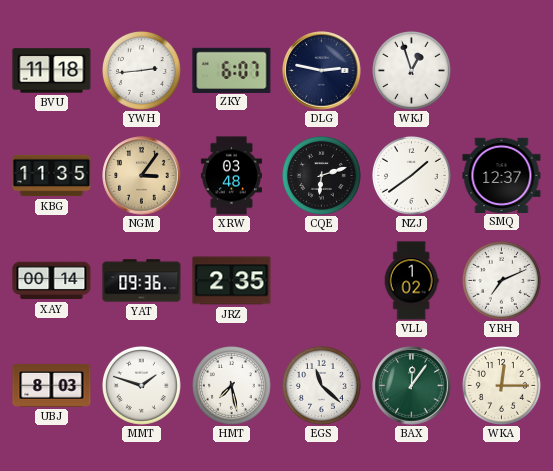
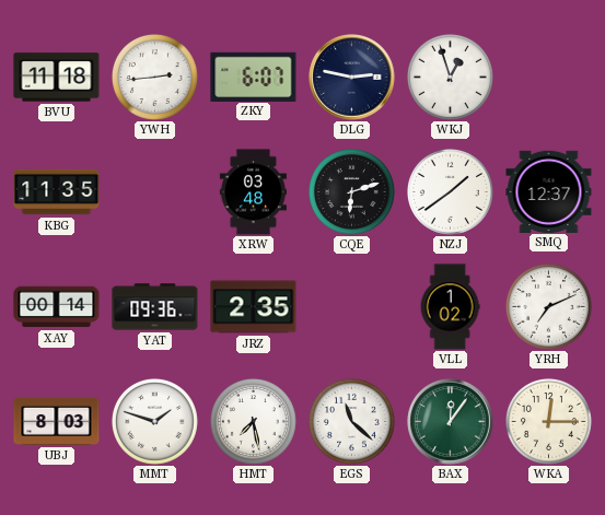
NGM: 3:06 -> none (142, 176)
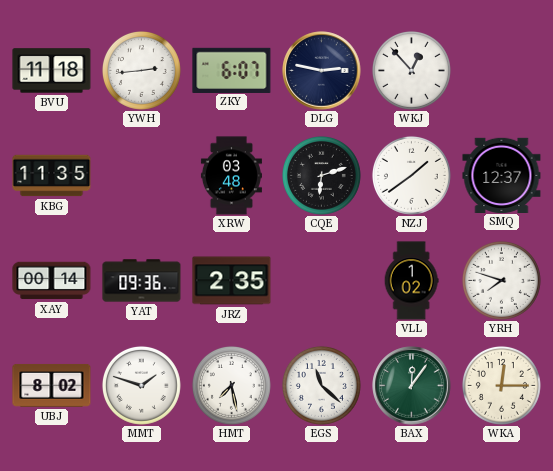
WKJ: 12:57 -> 12:53 (411, 70)
YRH: 7:11 -> 7:48 (501, 280)
UBJ: 8:03 -> 8:02 (52, 386)
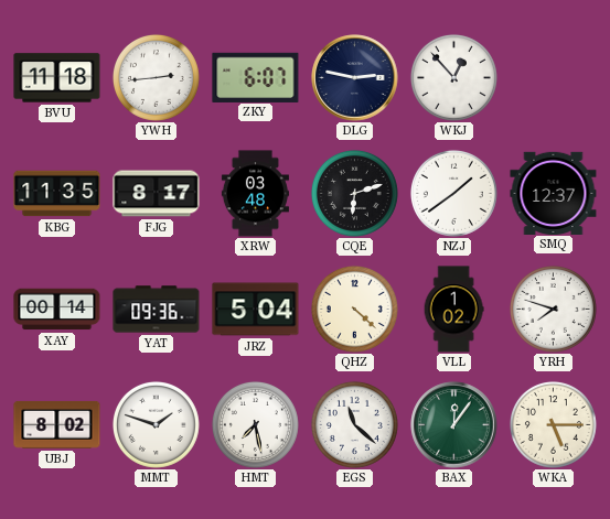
FJG: none -> 8:17 (157, 194)
JRZ: 2:35 -> 5:04 (256, 310)
QHZ: none -> 4:22 (354, 309)
WKA: 12:15 -> 5:15 (553, 424)
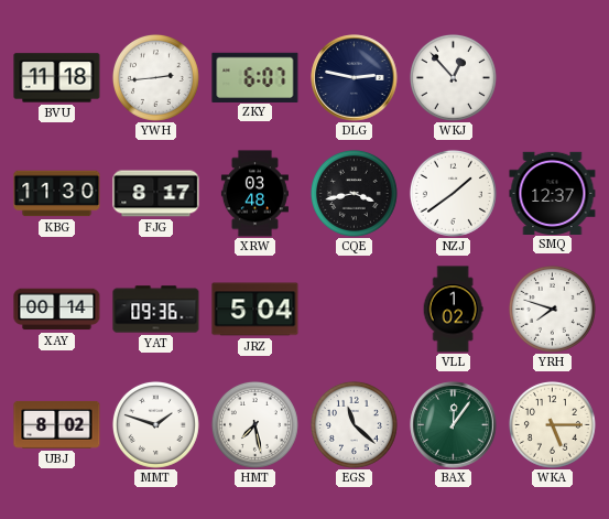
KBG: 11:35 -> 11:30 (57, 194)
CQE: 6:12 -> 3:43 (354, 193)
QHZ: 4:22 -> none (354, 309)
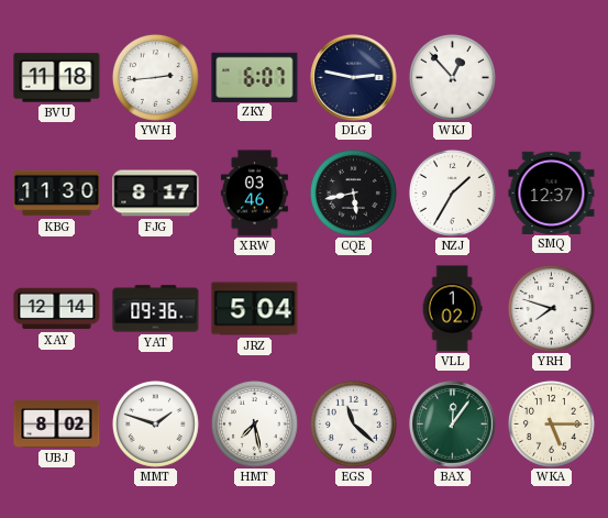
XRW: 03:48 -> 03:46 (254, 194)
CQE: 3:43 -> 5:43 (353, 192)
NZJ: 1:39 -> 1:35 (452, 192)
XAY: 00:14 -> 12:14 (57, 309)
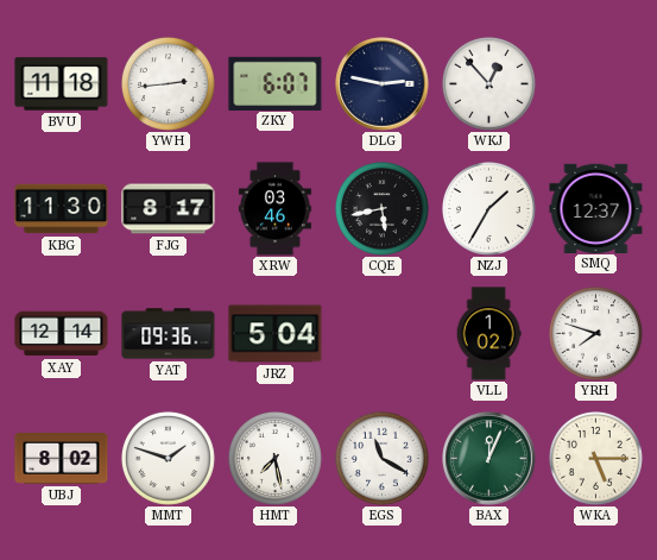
EGS: 11:22 -> 11:20 (381, 458)
BAX: 12:06 -> 12:04 (489, 459)
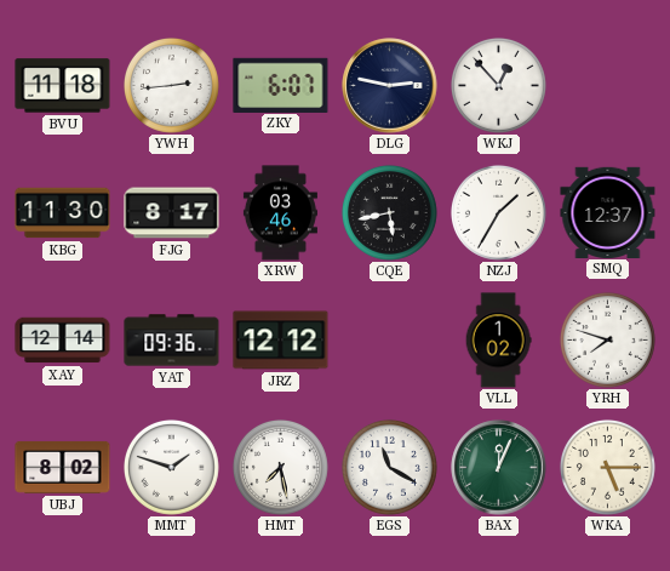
JRZ: 5:04 -> 12:12 (281, 341)
